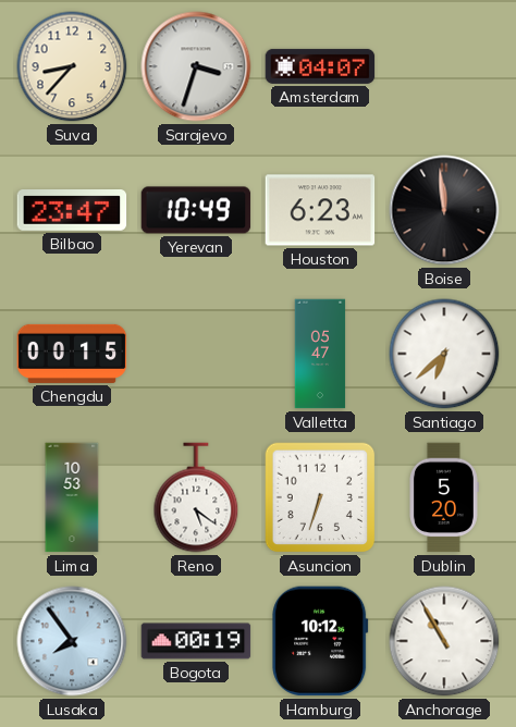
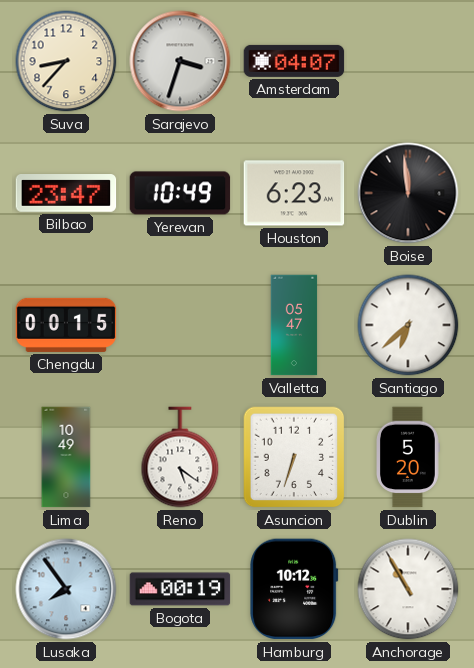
Lima: 10:53 -> 10:49 (66, 457)
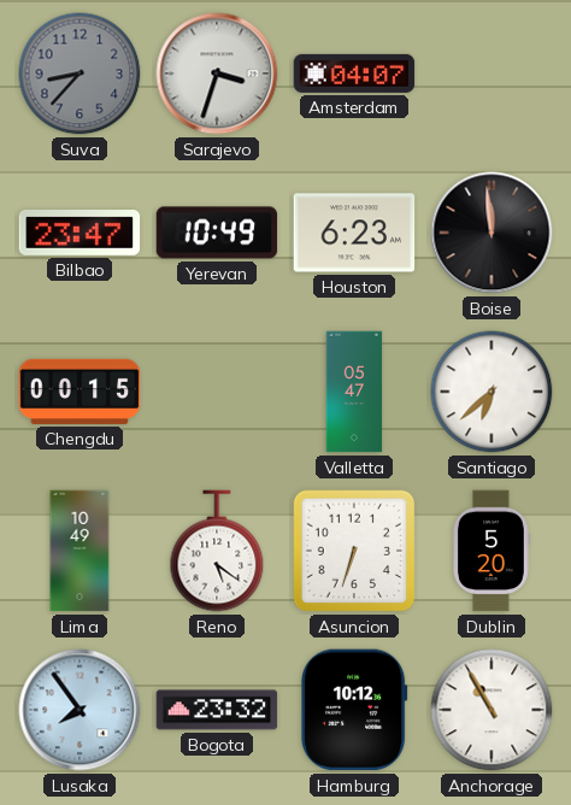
Suva dial: cream -> grey (80, 74)
Bogota: 00:19 -> 23:32 (217, 710)
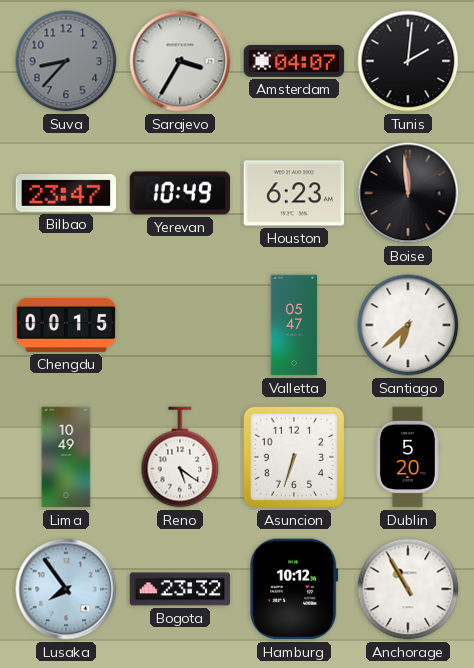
Sarajevo: 3:33 -> 3:35 (180, 61)
Tunis: none -> 2:01 (408, 61)
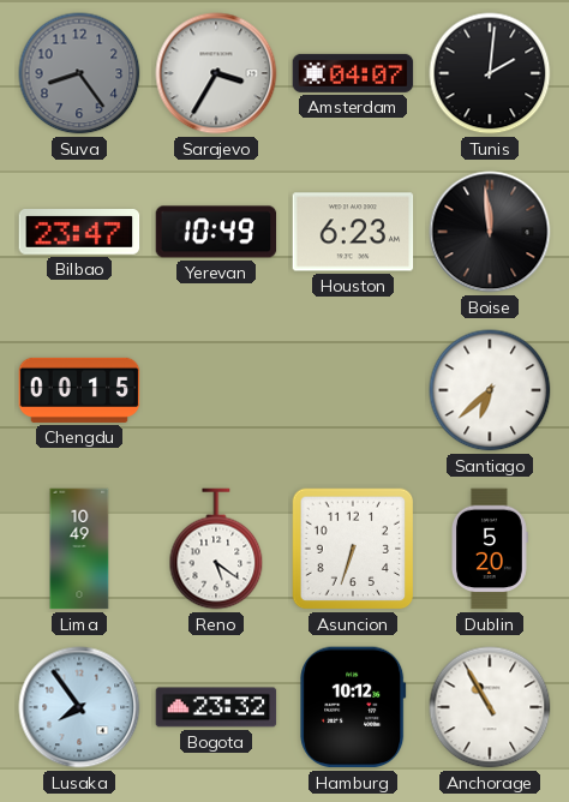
Suva: 8:37 -> 8:24 (79, 73)
Valletta: 05:47 -> none (294, 325)
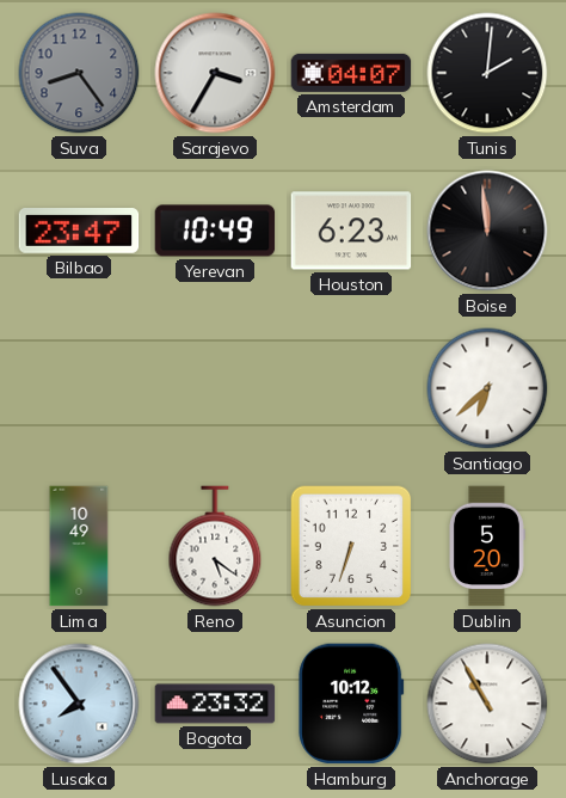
Chengdu: 00:15 -> none (79, 390)
